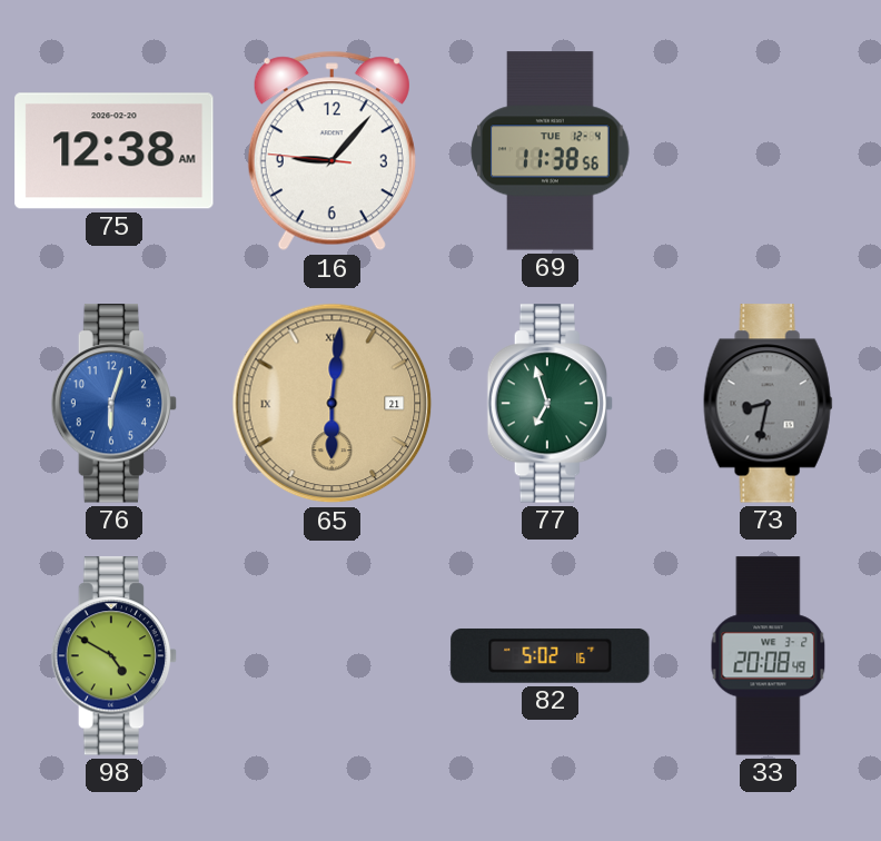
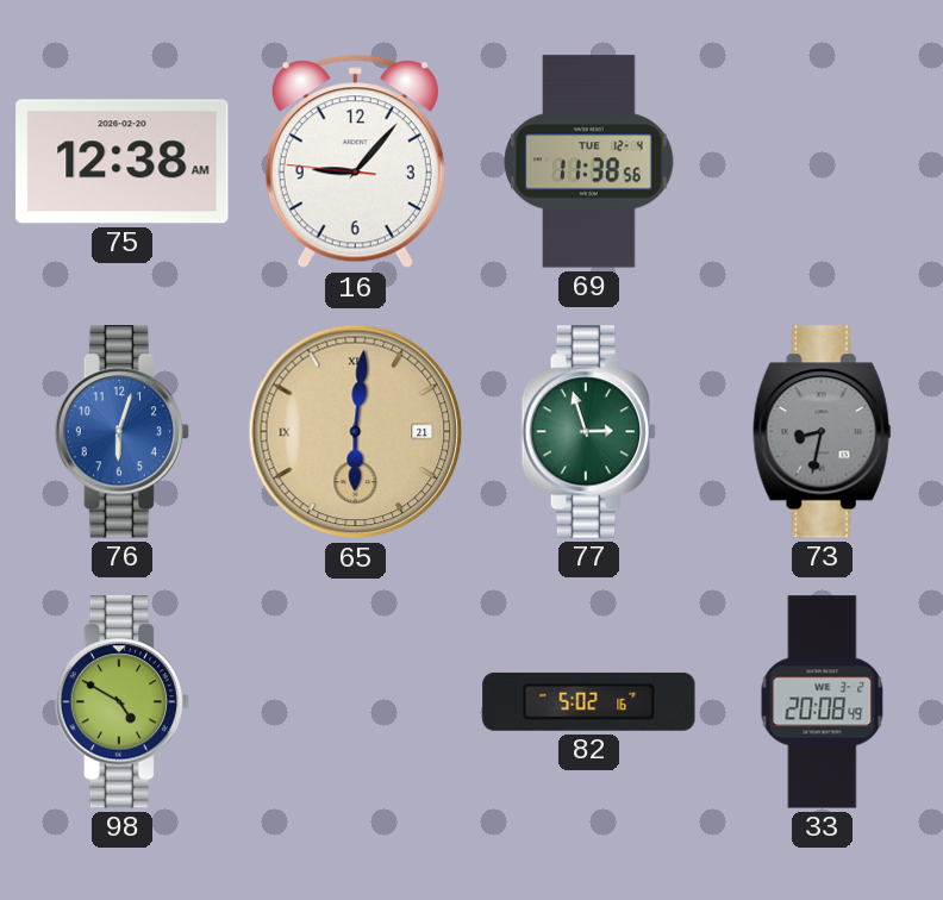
77: 6:57 -> 2:57 (589, 432)
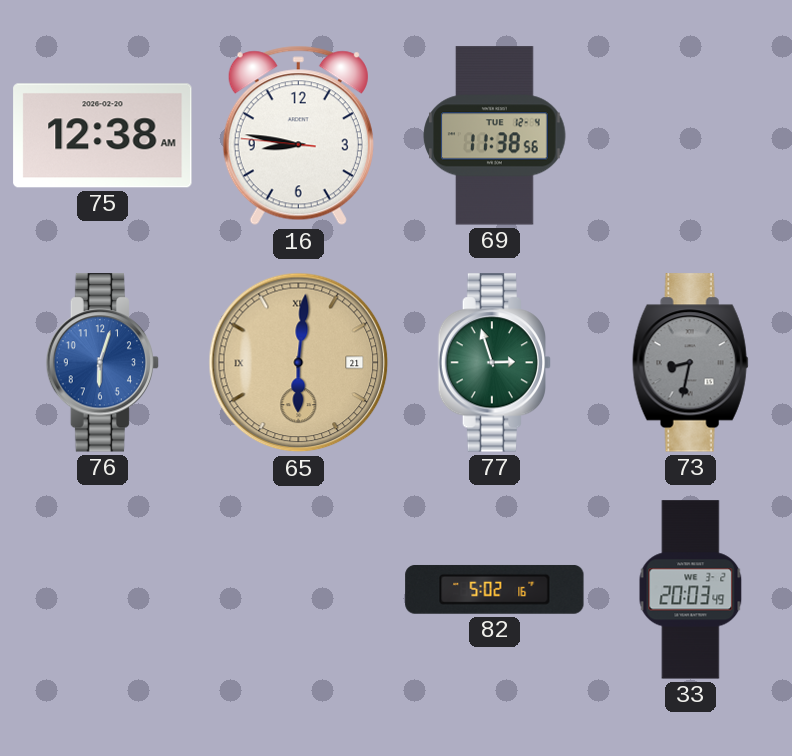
16: 9:06 -> 8:46 (298, 136)
98: 4:50 -> none (123, 702)
33: 20:08 -> 20:03 (691, 590)
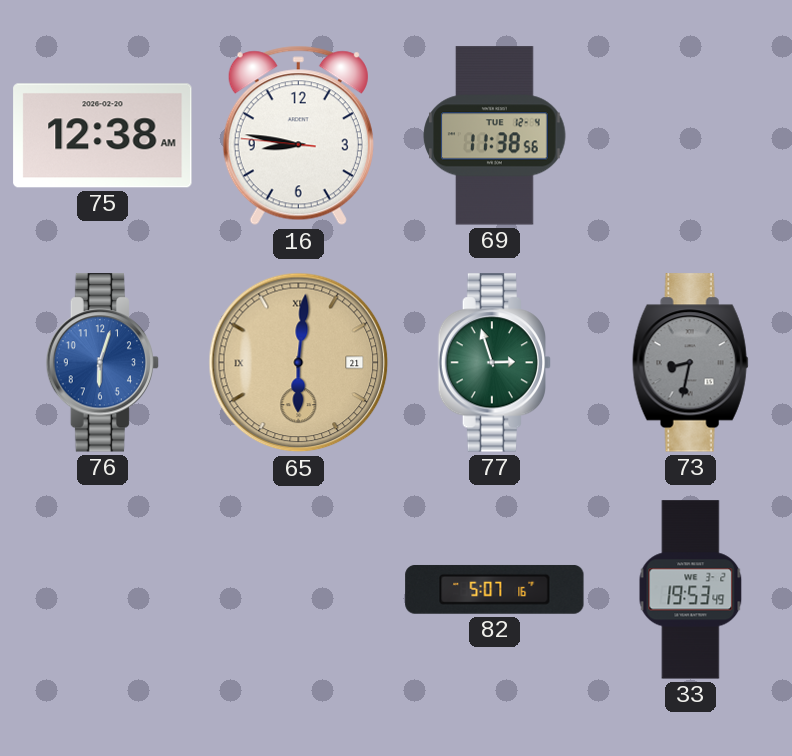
82: 5:02 -> 5:07 (495, 589)
33: 20:03 -> 19:53 (691, 590)
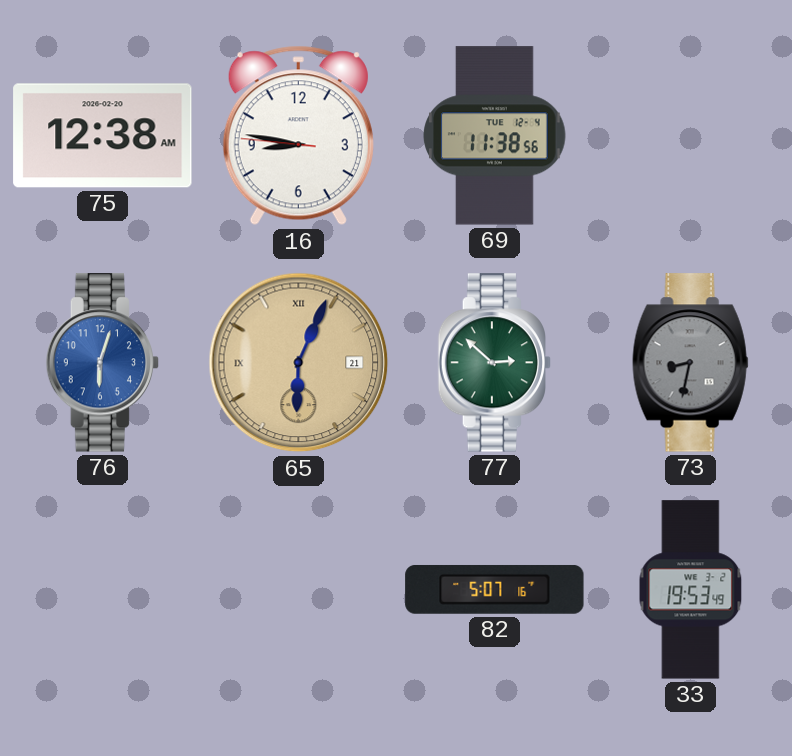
65: 6:01 -> 6:04 (299, 363)
77: 2:57 -> 2:52 (495, 363)
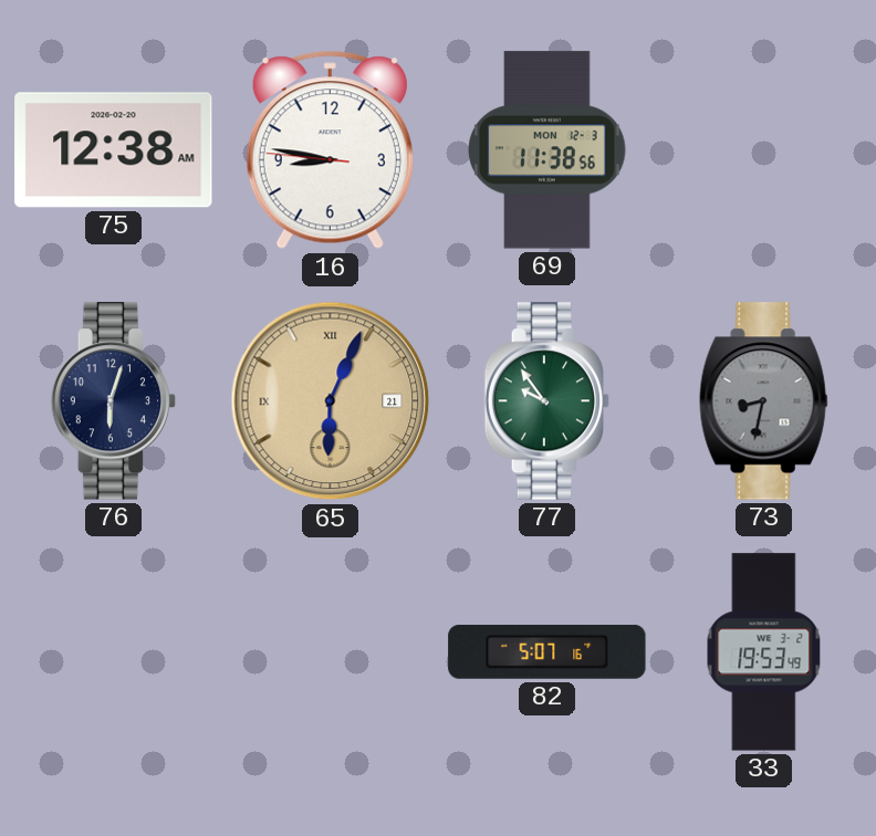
69 date: TUE 12-4 -> MON 12-3 (547, 150)
76 dial: blue -> navy (114, 401)
77: 2:52 -> 9:54 (547, 401)
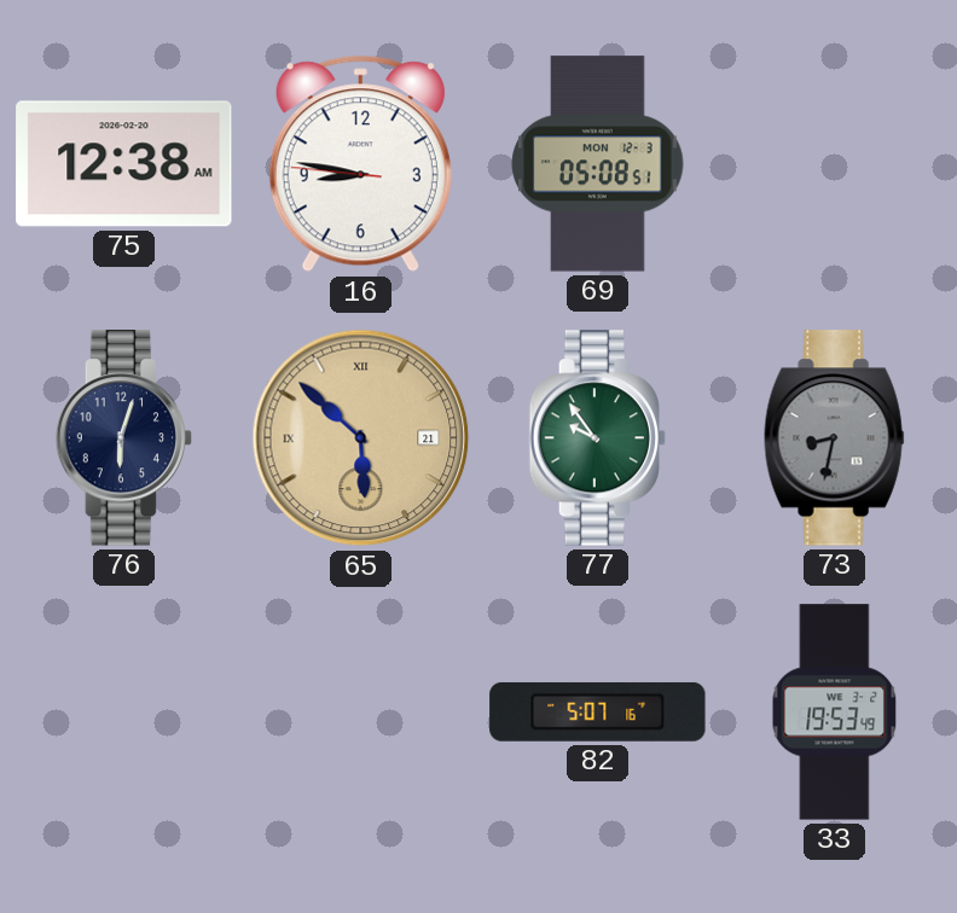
69: 11:38 -> 05:08 (598, 164)
65: 6:04 -> 5:52 (361, 438)
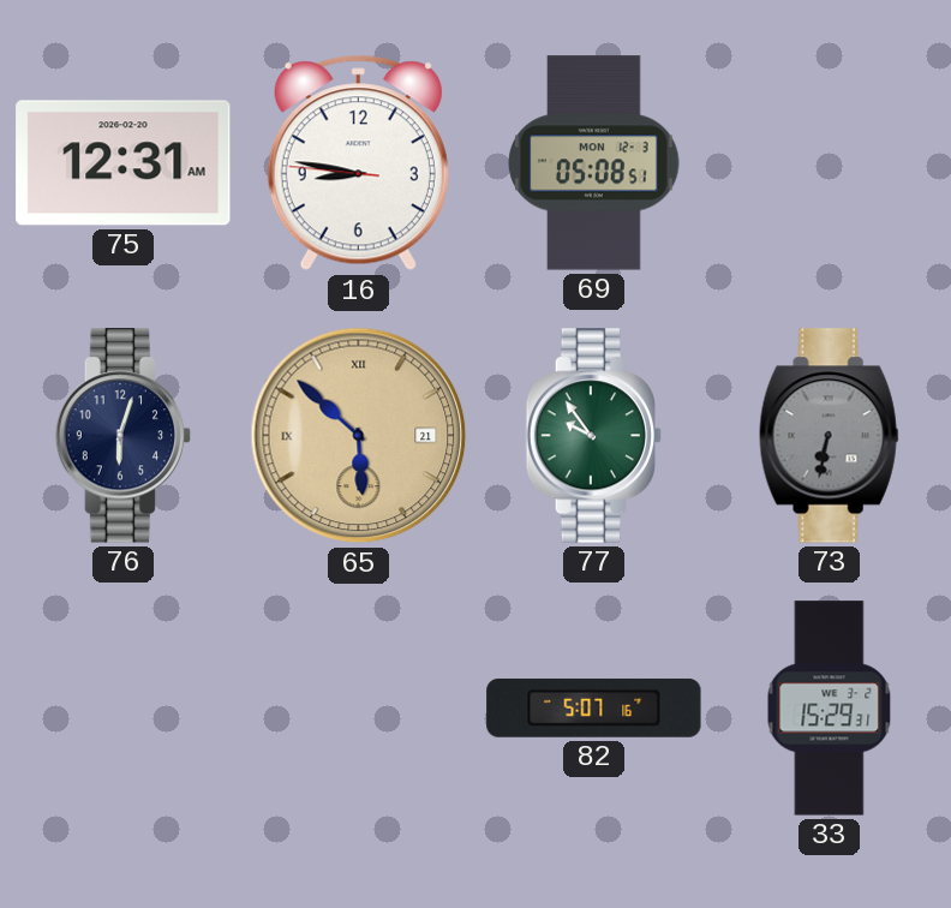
75: 12:38 -> 12:31 (124, 163)
73: 8:32 -> 6:32 (829, 436)
33: 19:53 -> 15:29 (830, 709)
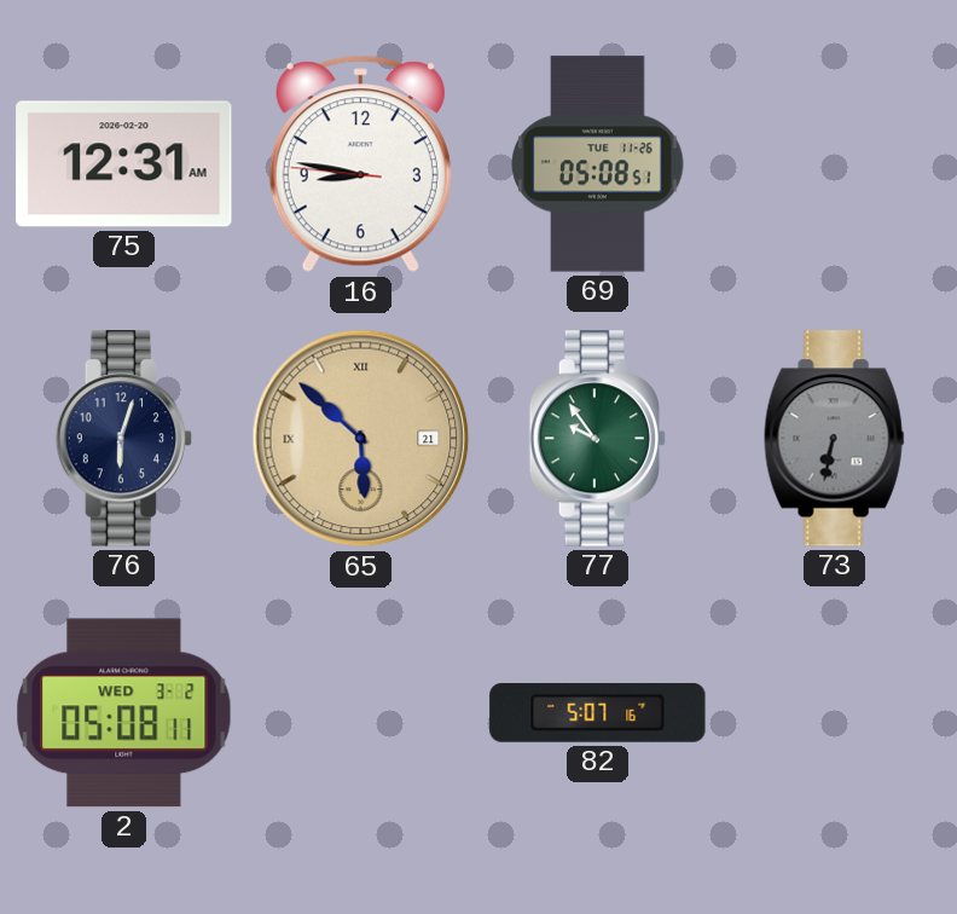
69 date: MON 12-3 -> TUE 11-26 (598, 164)
2: none -> 05:08 (124, 713)
33: 15:29 -> none (830, 709)
